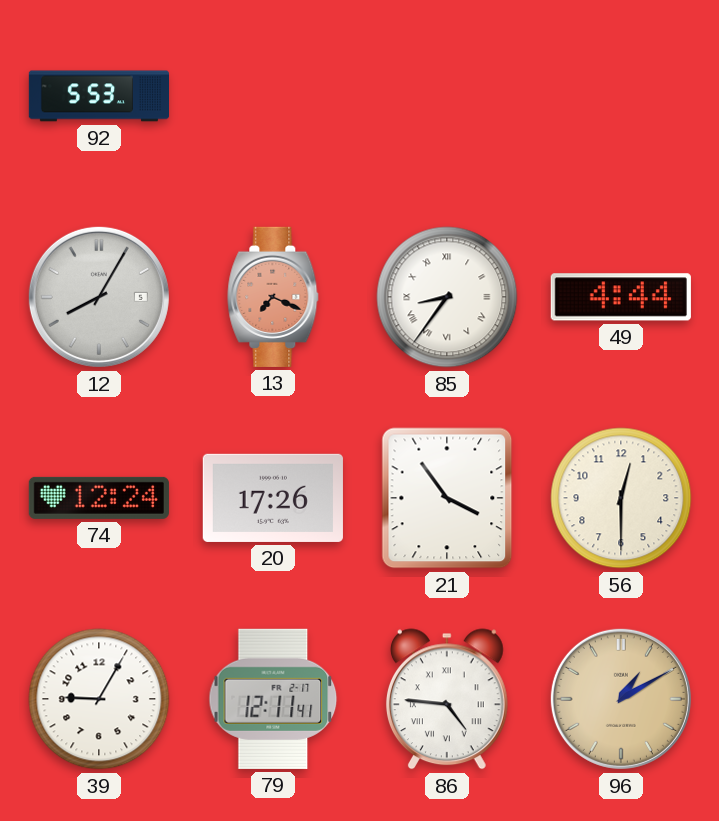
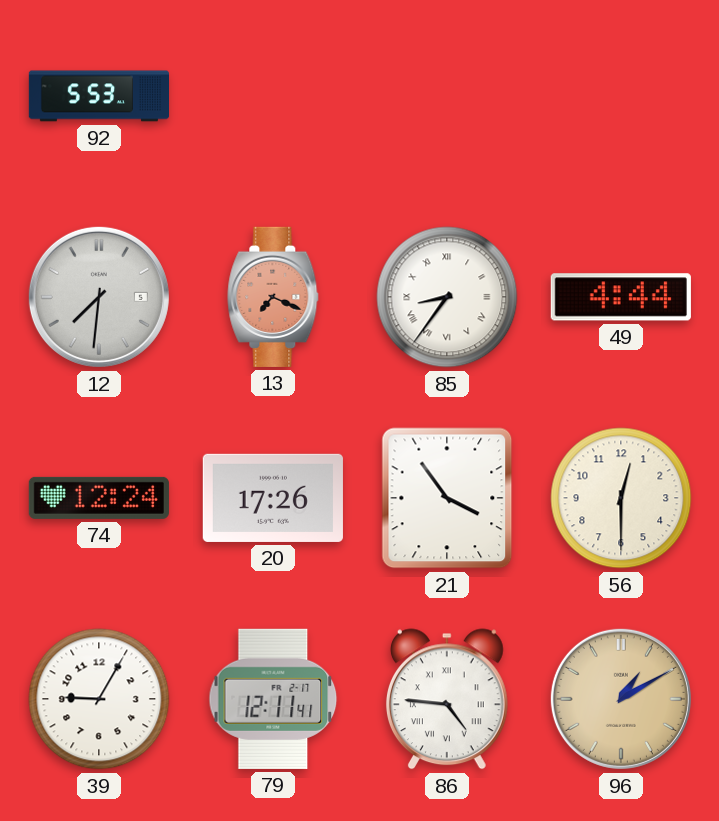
12: 8:05 -> 7:31 (99, 297)
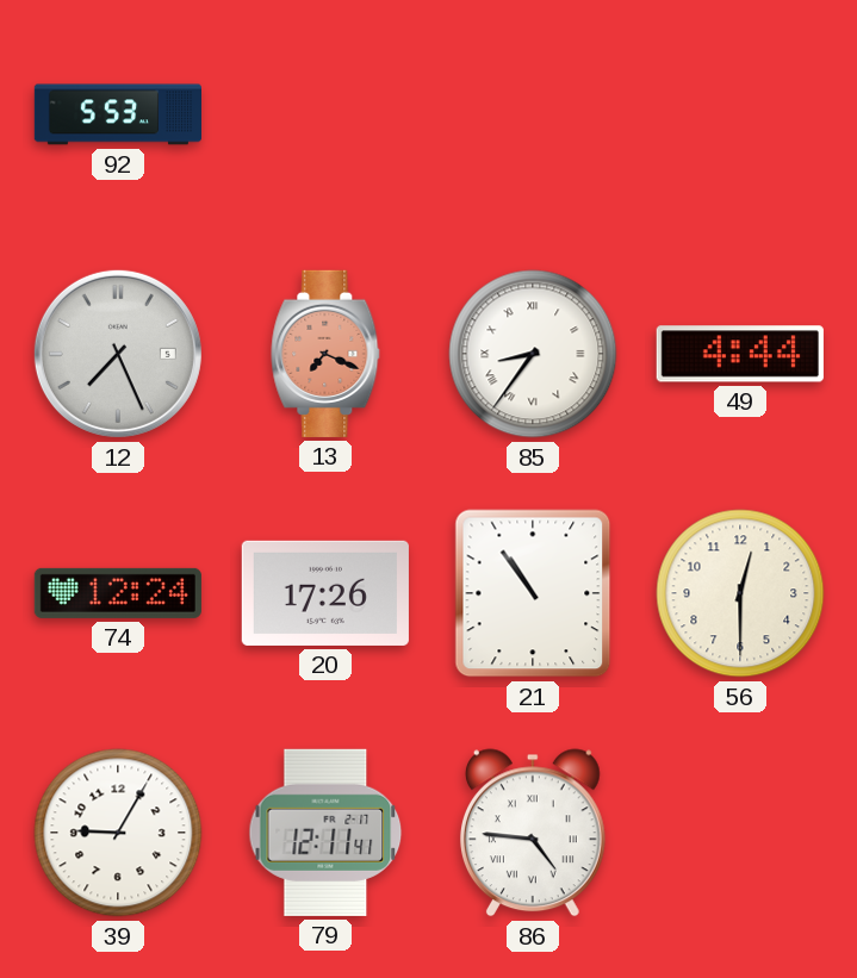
12: 7:31 -> 7:26 (118, 354)
21: 3:54 -> 10:54 (533, 593)
96: 1:10 -> none (621, 699)
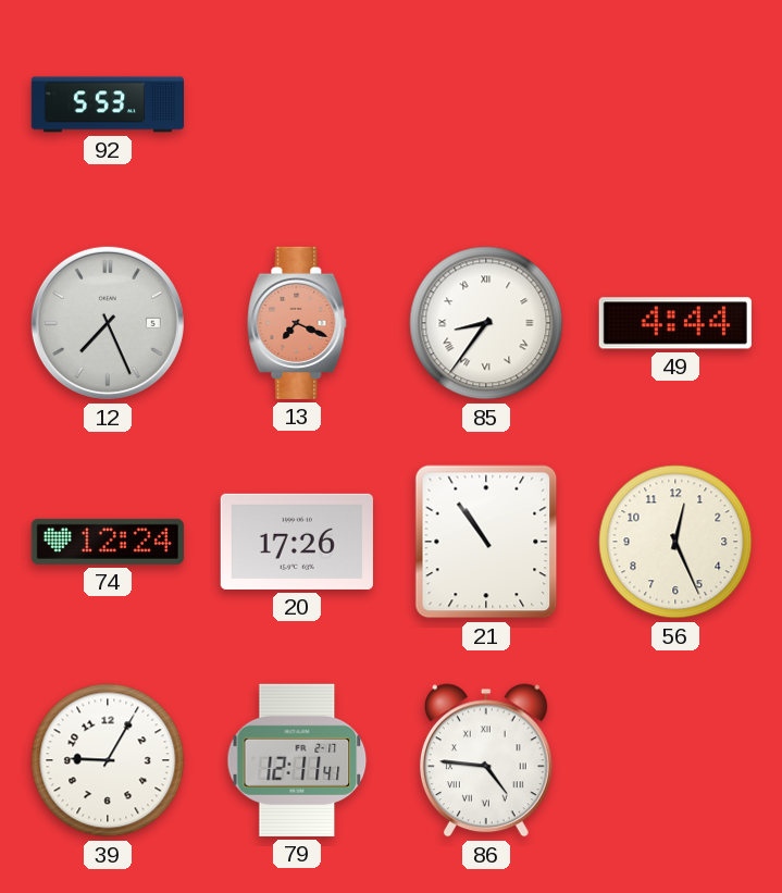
56: 12:30 -> 12:26 (675, 542)
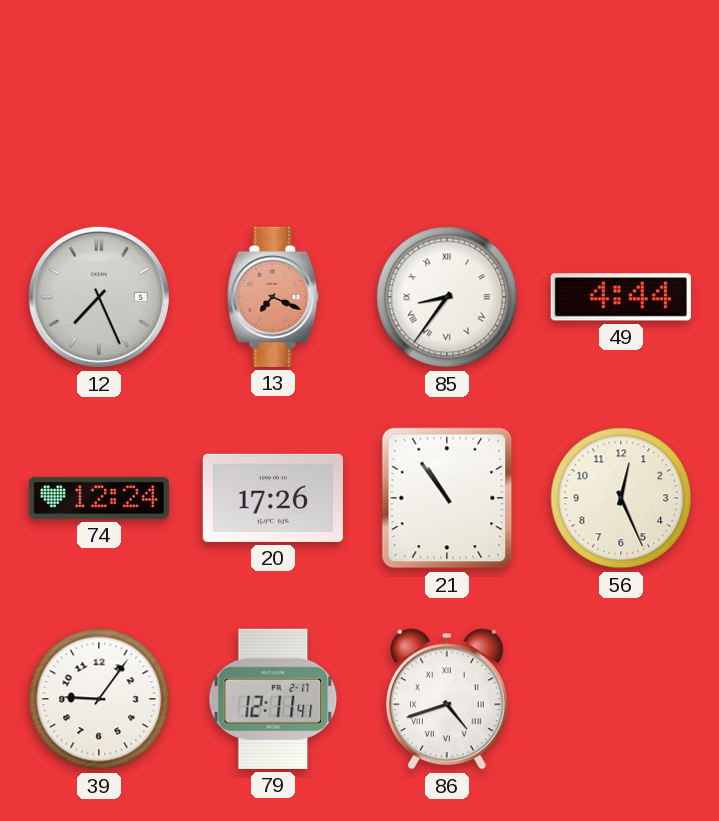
92: 5:53 -> none (107, 104)
39: 9:05 -> 9:06 (99, 699)
86: 4:46 -> 4:42 (447, 699)
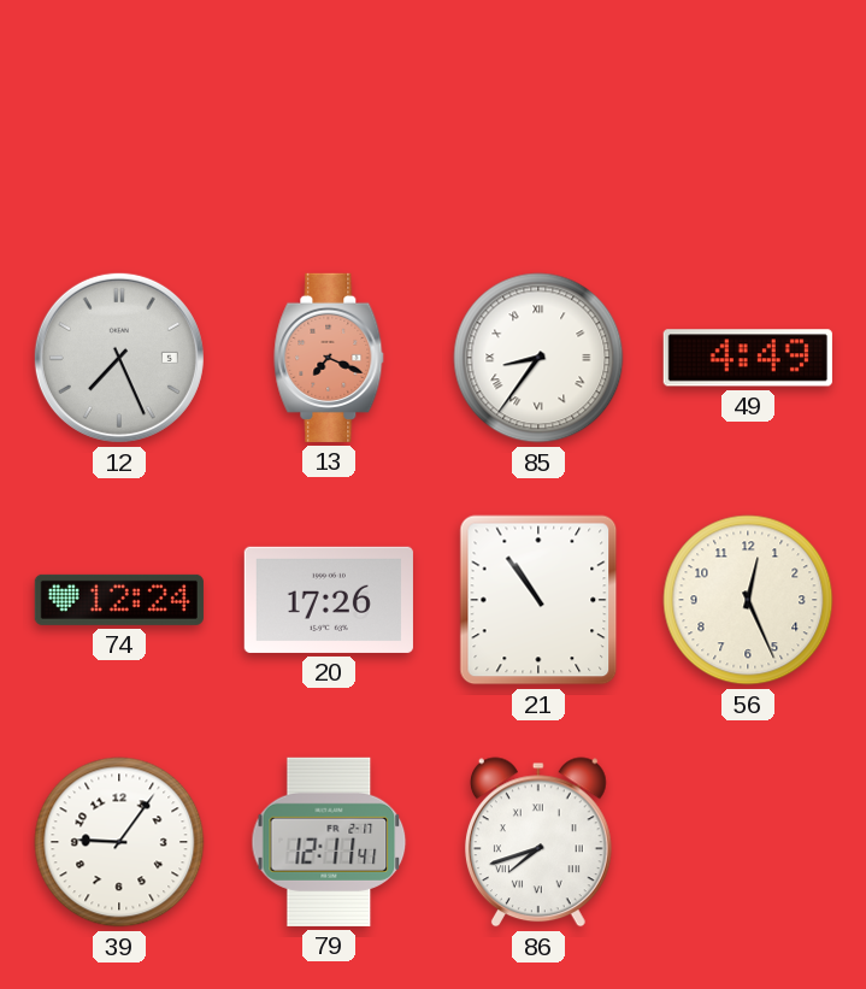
49: 4:44 -> 4:49 (748, 358)
86: 4:42 -> 7:42 (538, 842)
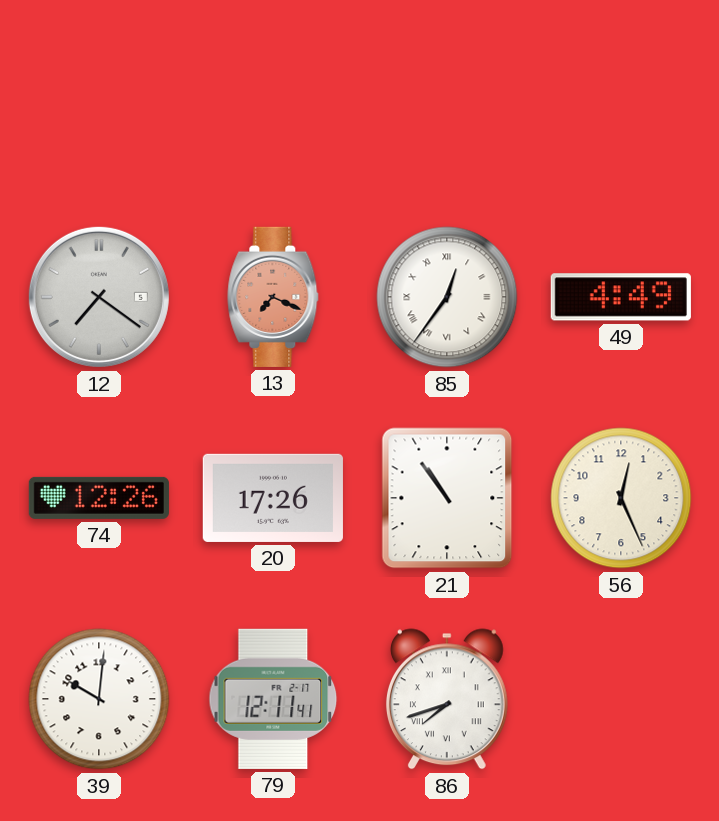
12: 7:26 -> 7:21 (99, 297)
85: 8:36 -> 12:36 (447, 297)
74: 12:24 -> 12:26 (99, 498)
39: 9:06 -> 10:01 (99, 699)
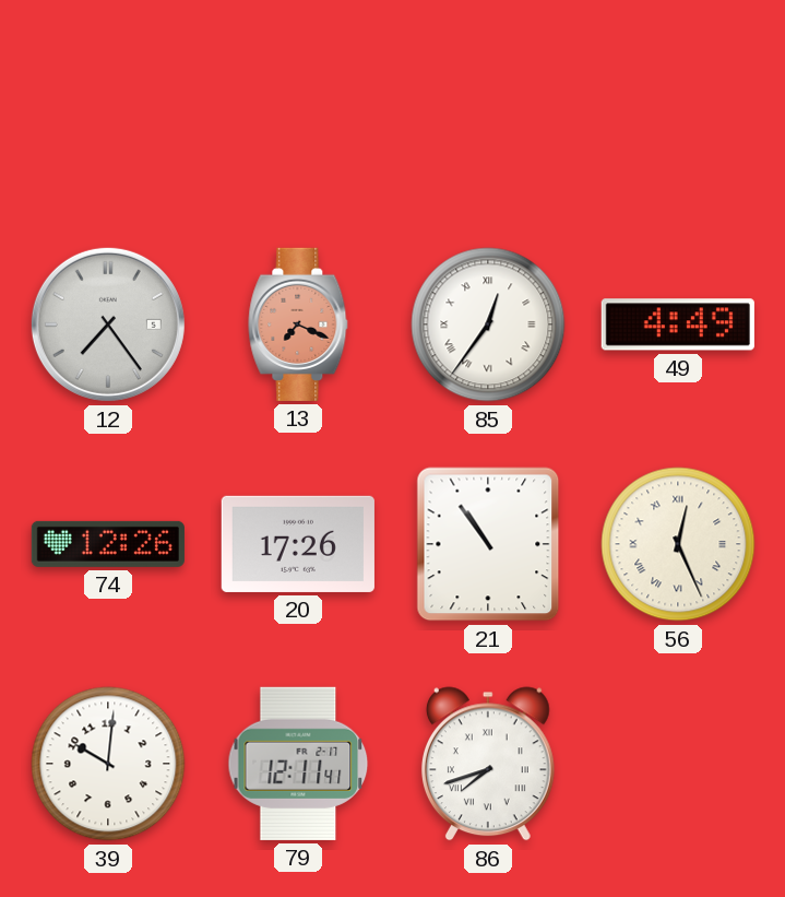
12: 7:21 -> 7:24 (108, 324)
56 numerals: Arabic -> Roman (678, 544)
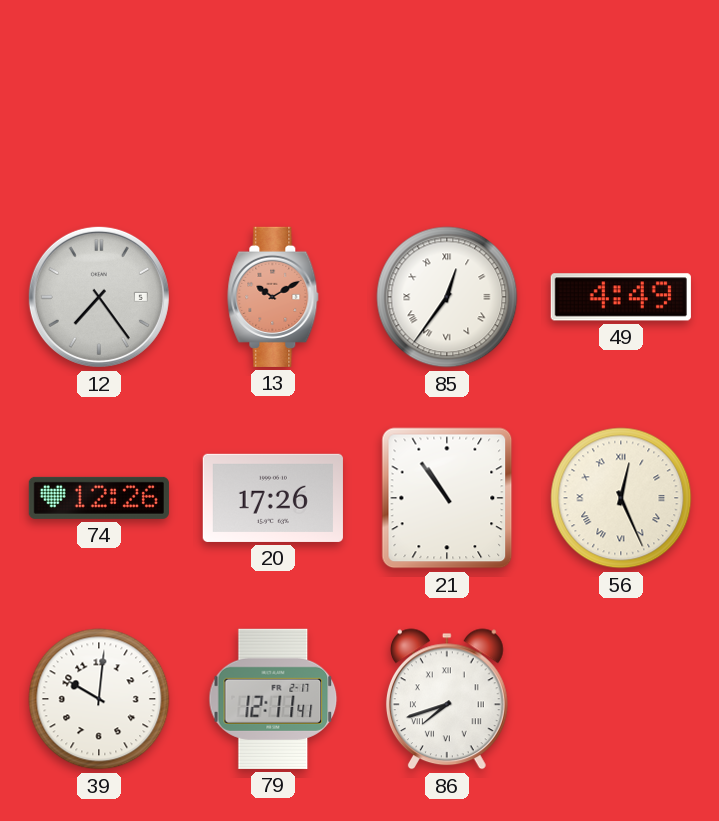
13: 7:19 -> 10:10 (273, 297)
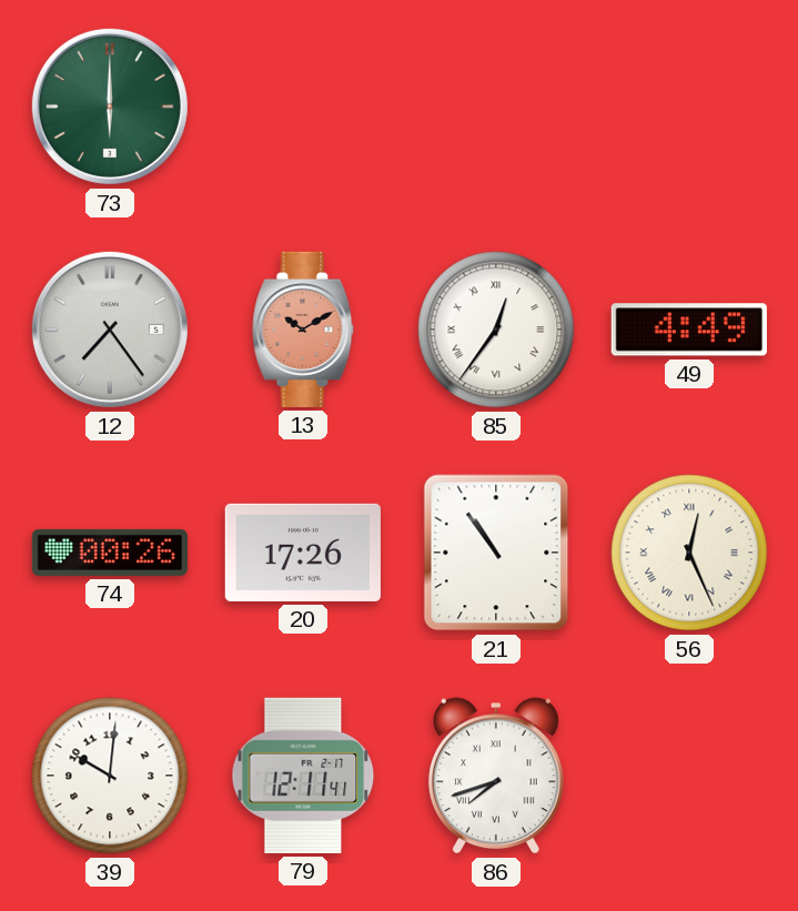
73: none -> 6:00 (110, 107)
74: 12:26 -> 00:26 (110, 553)
